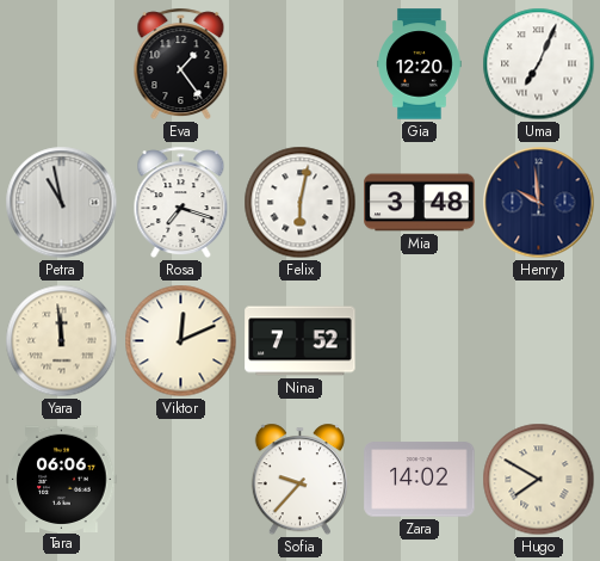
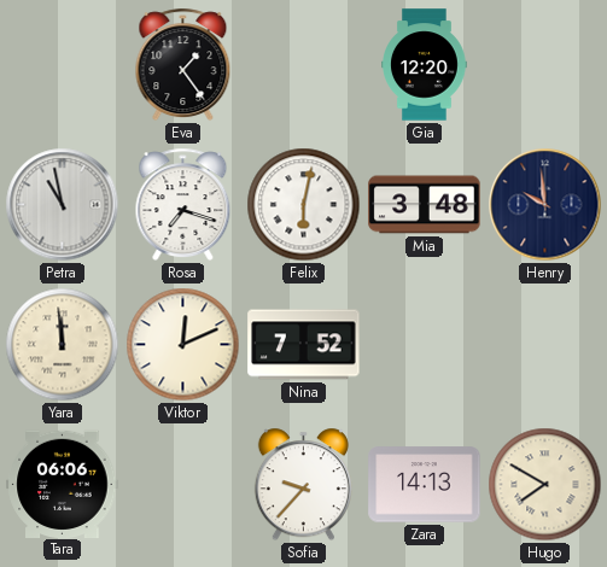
Uma: 7:04 -> none (539, 64)
Zara: 14:02 -> 14:13 (425, 485)
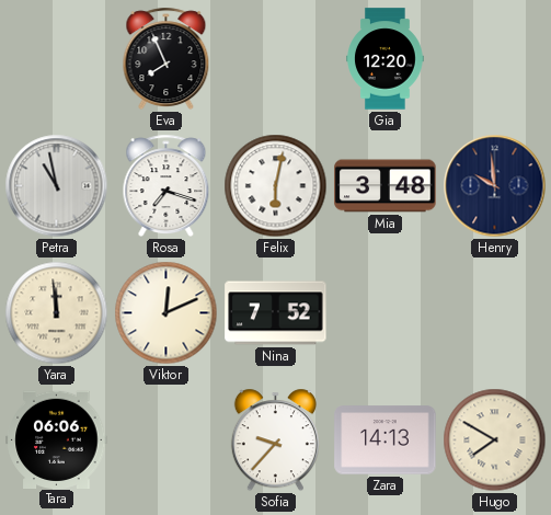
Eva: 1:24 -> 7:56 (167, 59)
